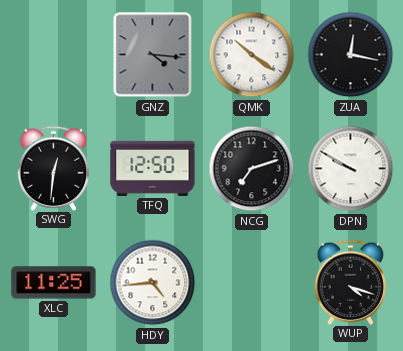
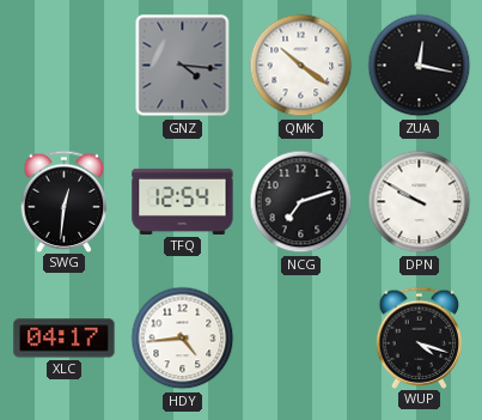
TFQ: 12:50 -> 12:54 (183, 201)
XLC: 11:25 -> 04:17 (65, 339)
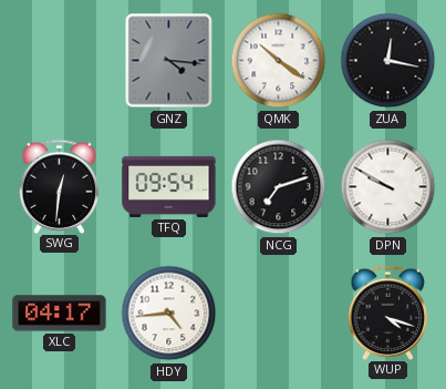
TFQ: 12:54 -> 09:54 (169, 186)
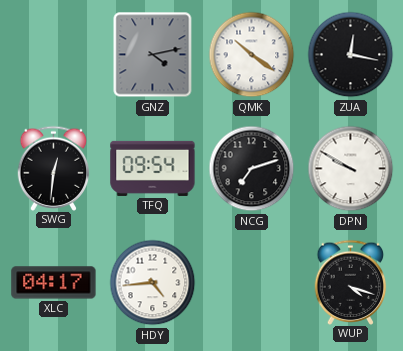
GNZ: 4:16 -> 4:13 (153, 55)
